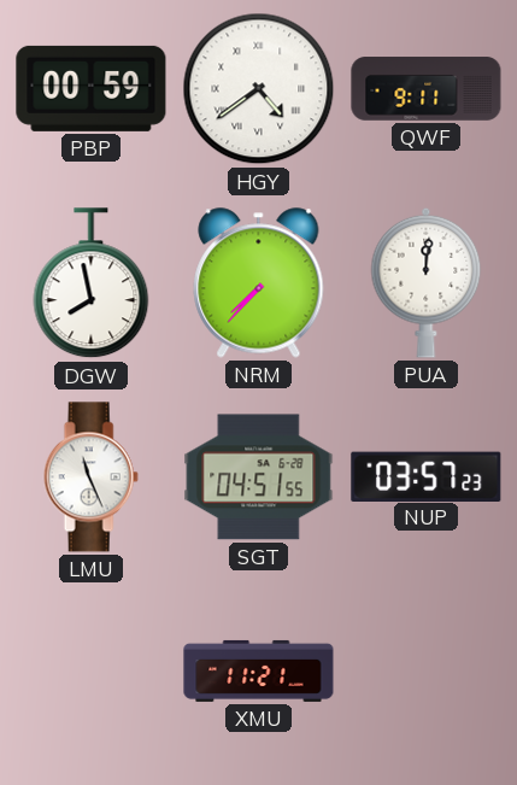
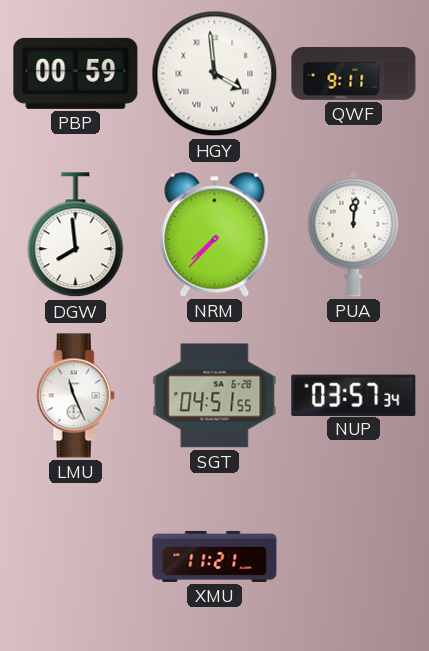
HGY: 4:39 -> 3:59 (215, 74)
DGW: 7:58 -> 7:59 (76, 235)
NUP: 03:57:23 -> 03:57:34 (354, 395)
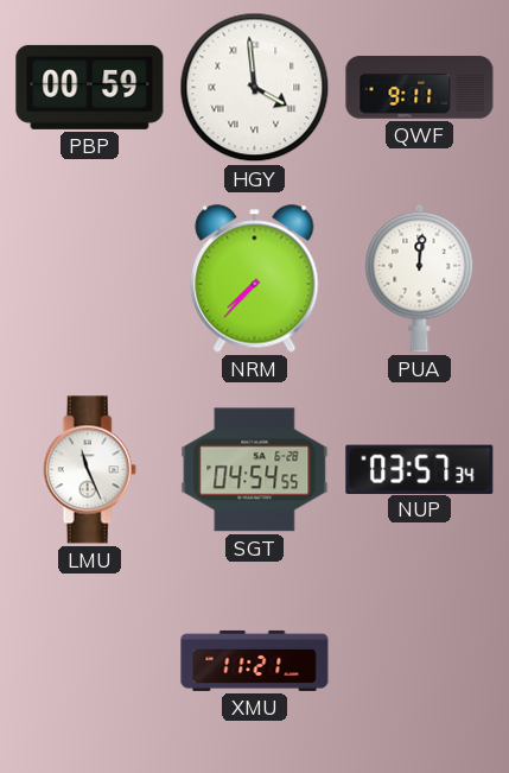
DGW: 7:59 -> none (76, 235)
SGT: 04:51 -> 04:54 (255, 470)
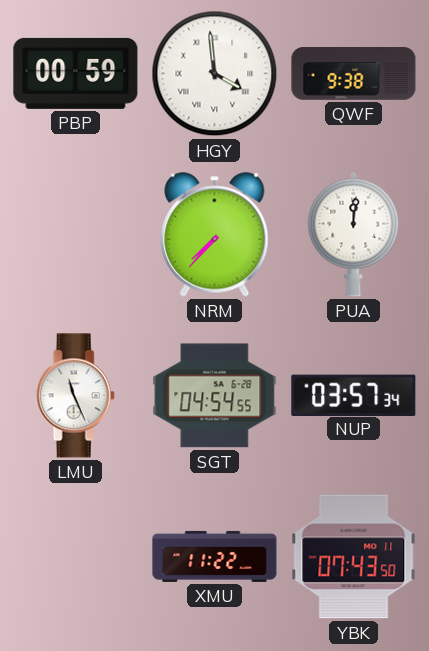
QWF: 9:11 -> 9:38 (354, 74)
XMU: 11:21 -> 11:22 (215, 556)
YBK: none -> 07:43 (354, 557)
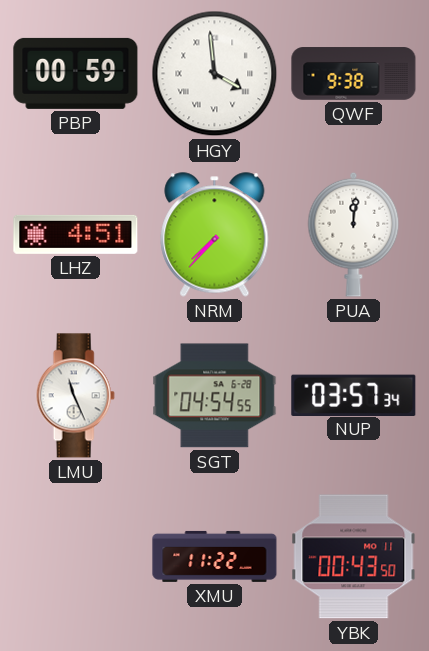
LHZ: none -> 4:51 (76, 234)
YBK: 07:43 -> 00:43 (354, 557)
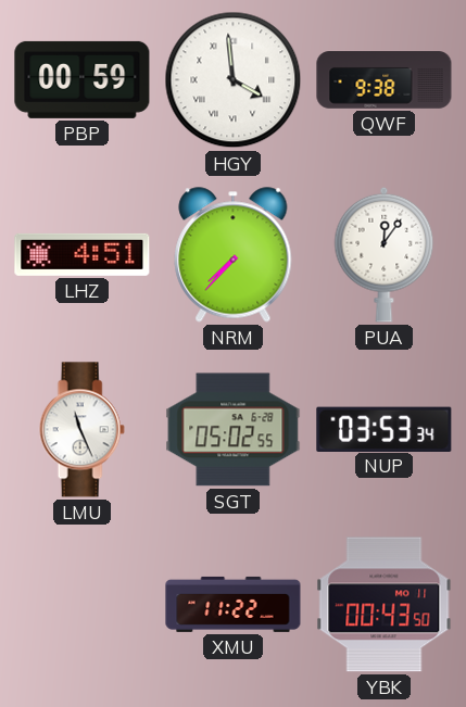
PUA: 12:01 -> 12:06 (385, 254)
SGT: 04:54 -> 05:02 (234, 430)
NUP: 03:57 -> 03:53 (385, 429)
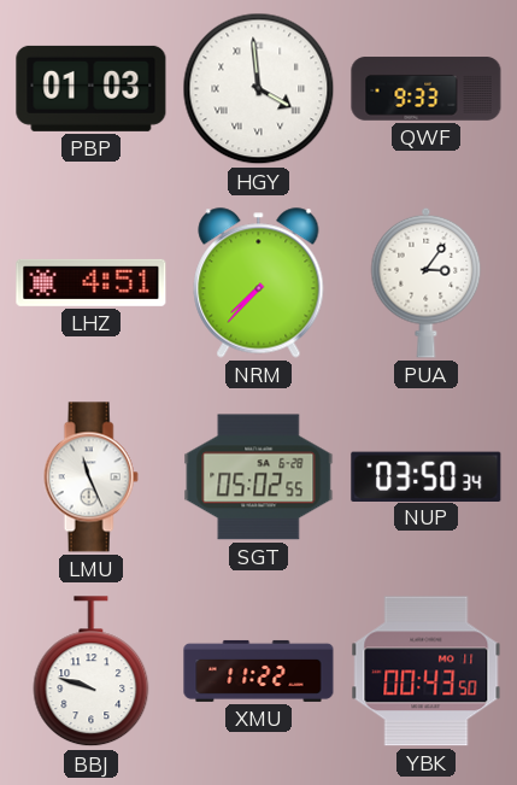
PBP: 00:59 -> 01:03 (92, 88)
QWF: 9:38 -> 9:33 (427, 89)
PUA: 12:06 -> 3:06 (427, 282)
NUP: 03:53 -> 03:50 (427, 476)
BBJ: none -> 9:48 (92, 672)
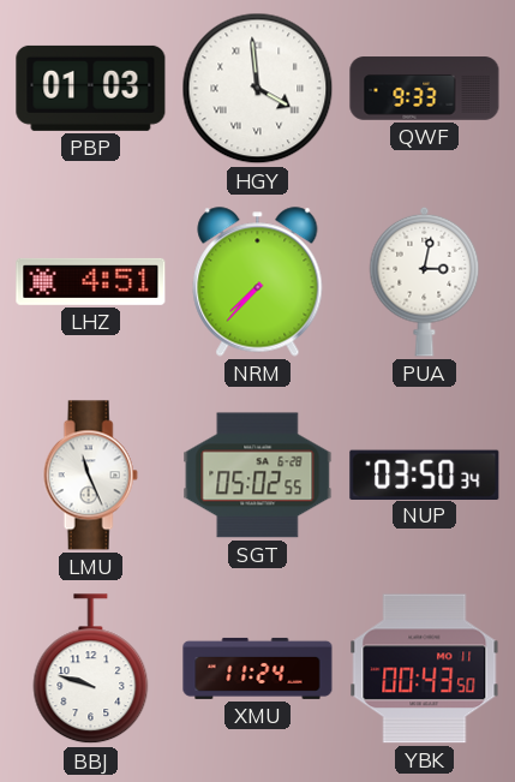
PUA: 3:06 -> 3:02 (425, 281)
XMU: 11:22 -> 11:24 (258, 668)
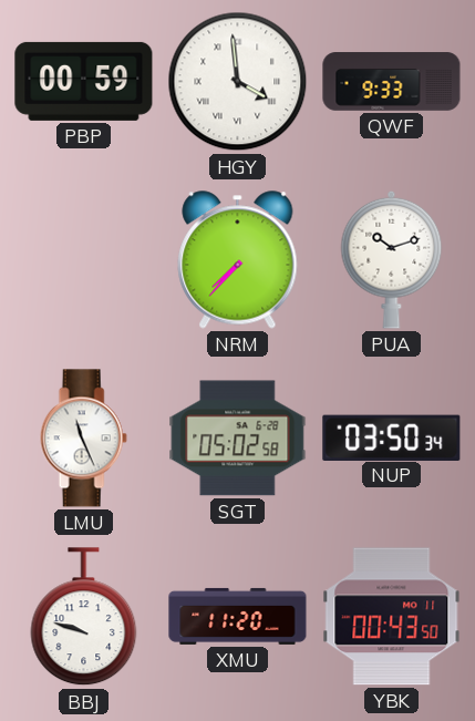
PBP: 01:03 -> 00:59 (84, 81)
LHZ: 4:51 -> none (91, 281)
PUA: 3:02 -> 10:12 (392, 259)
SGT: 05:02:55 -> 05:02:58 (238, 439)
XMU: 11:24 -> 11:20 (238, 616)
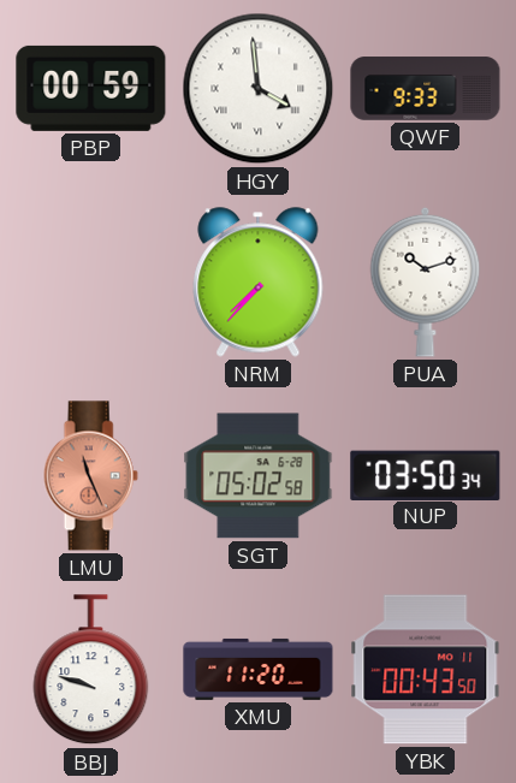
LMU dial: white -> salmon (90, 476)
